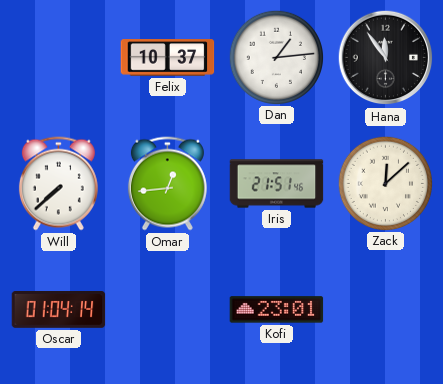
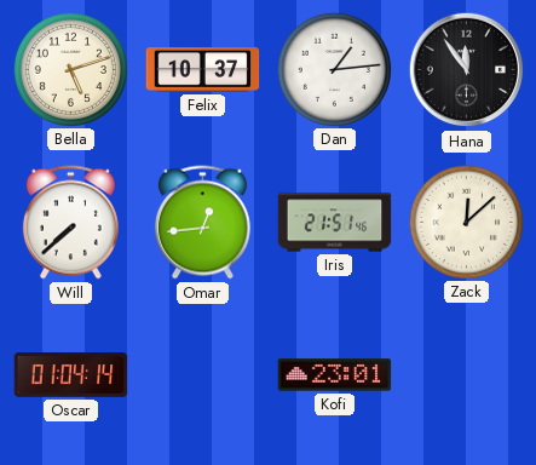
Bella: none -> 5:12 (70, 69)
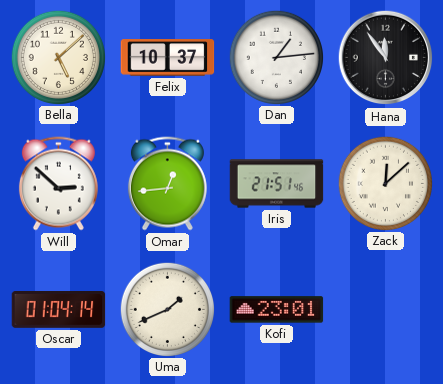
Bella: 5:12 -> 5:08 (58, 57)
Will: 7:38 -> 2:52 (58, 184)
Uma: none -> 1:41 (167, 309)
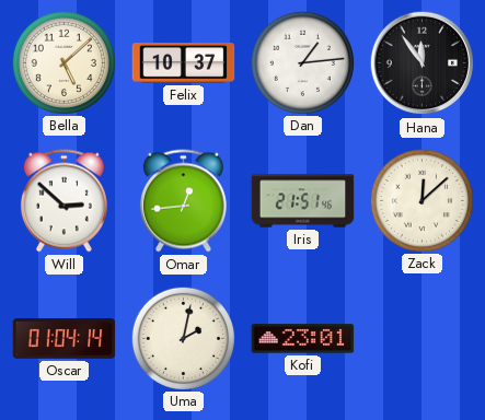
Uma: 1:41 -> 2:02 (183, 338)
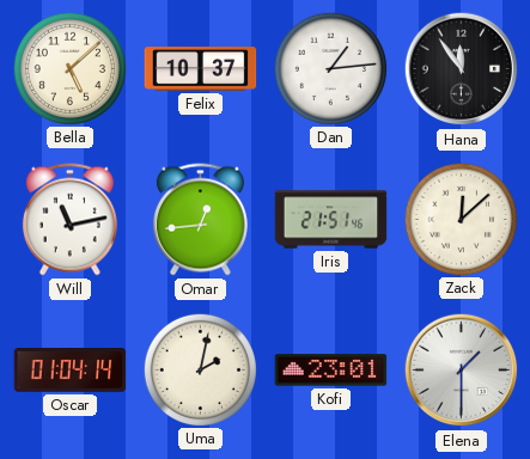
Will: 2:52 -> 11:13 (69, 220)
Elena: none -> 1:30 (462, 371)
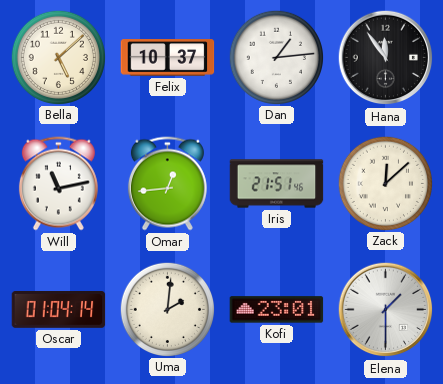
Uma: 2:02 -> 2:01 (167, 309)
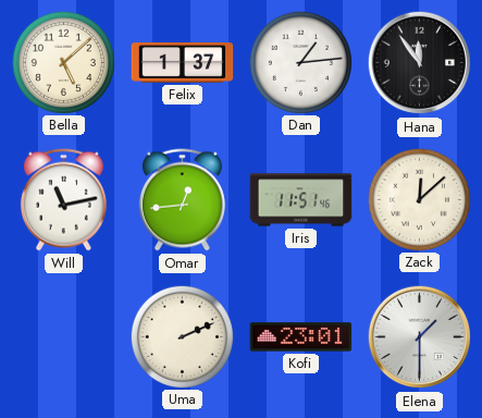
Felix: 10:37 -> 1:37 (183, 63)
Iris: 21:51 -> 11:51 (301, 200)
Oscar: 01:04 -> none (59, 310)
Uma: 2:01 -> 2:11 (182, 336)
